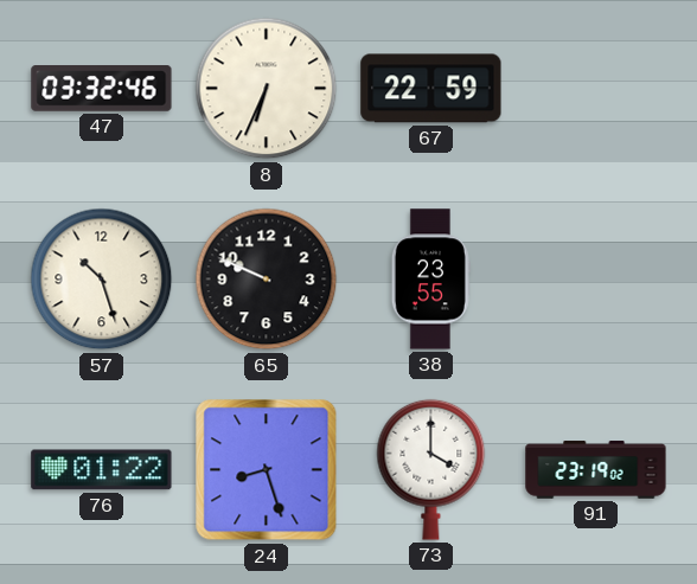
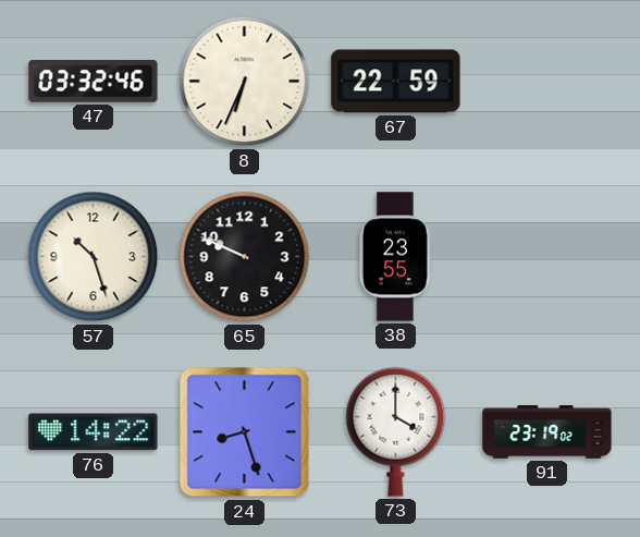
76: 01:22 -> 14:22 (94, 432)
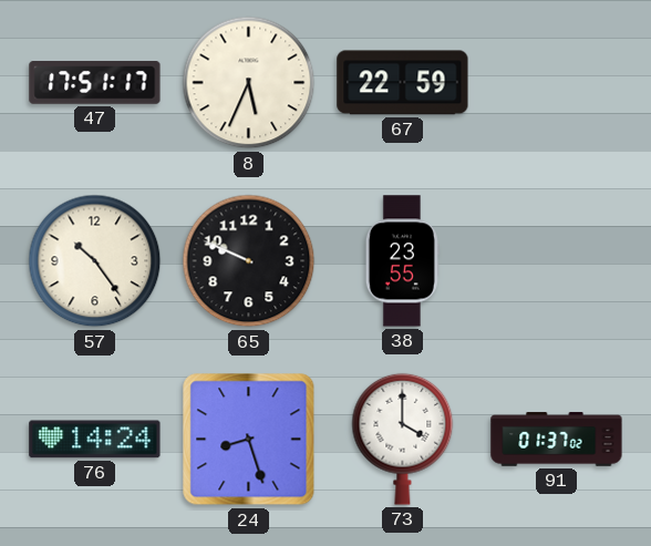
47: 03:32 -> 17:51 (95, 83)
8: 6:34 -> 5:34 (249, 83)
57: 10:27 -> 10:24 (95, 261)
76: 14:22 -> 14:24 (95, 440)
91: 23:19 -> 01:37 (557, 440)
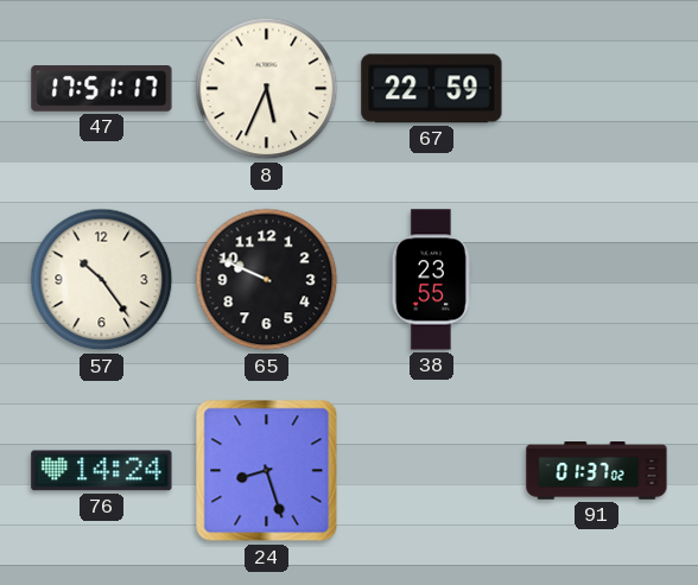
73: 4:00 -> none (403, 439)
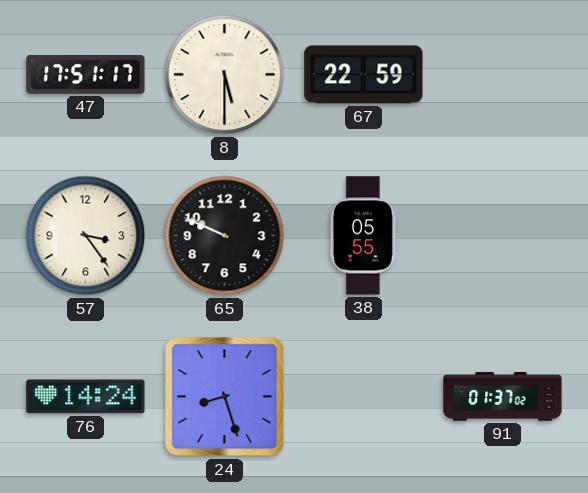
8: 5:34 -> 5:30 (225, 75)
57: 10:24 -> 3:24 (86, 236)
38: 23:55 -> 05:55 (363, 236)
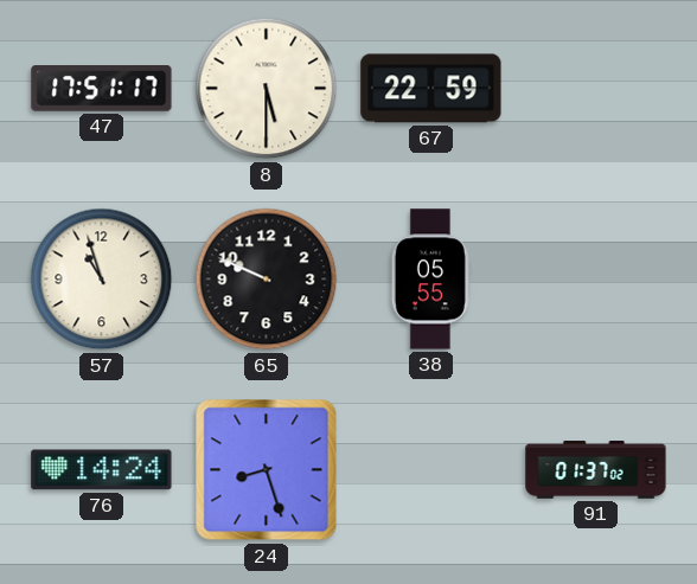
57: 3:24 -> 10:57 (102, 280)
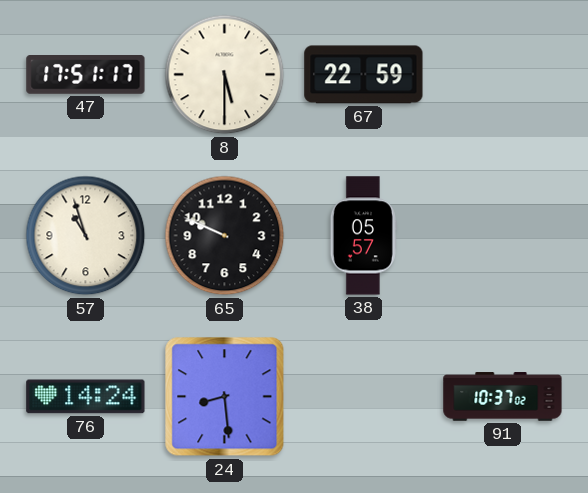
38: 05:55 -> 05:57 (363, 236)
24: 8:27 -> 8:29 (225, 397)
91: 01:37 -> 10:37 (503, 397)
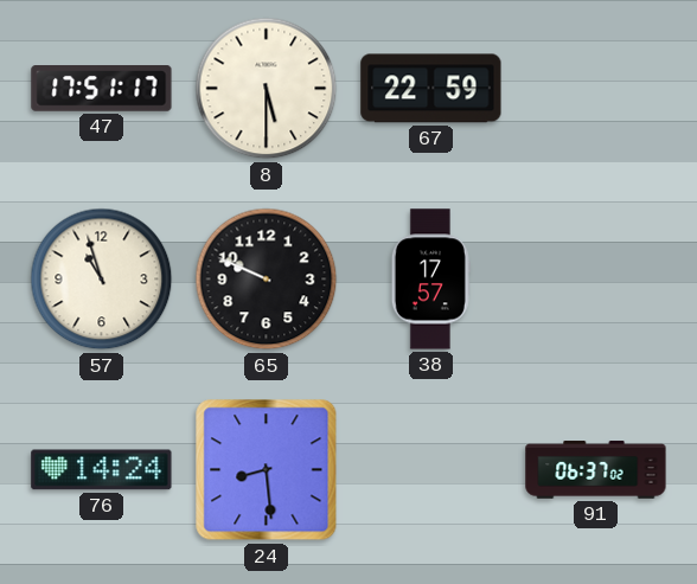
38: 05:57 -> 17:57 (430, 280)
91: 10:37 -> 06:37 (596, 470)
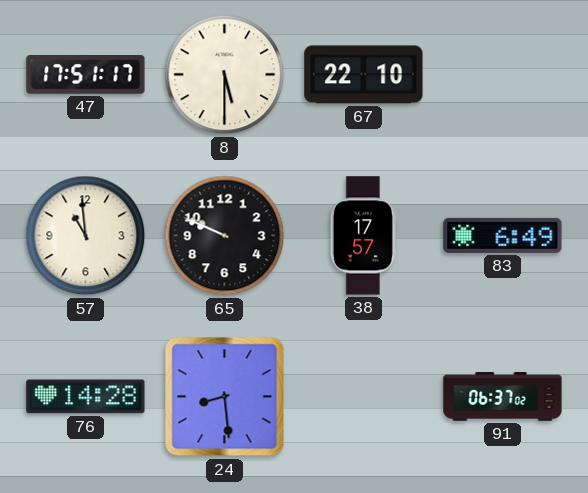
67: 22:59 -> 22:10 (364, 75)
57: 10:57 -> 10:59 (86, 236)
83: none -> 6:49 (503, 235)
76: 14:24 -> 14:28 (86, 397)
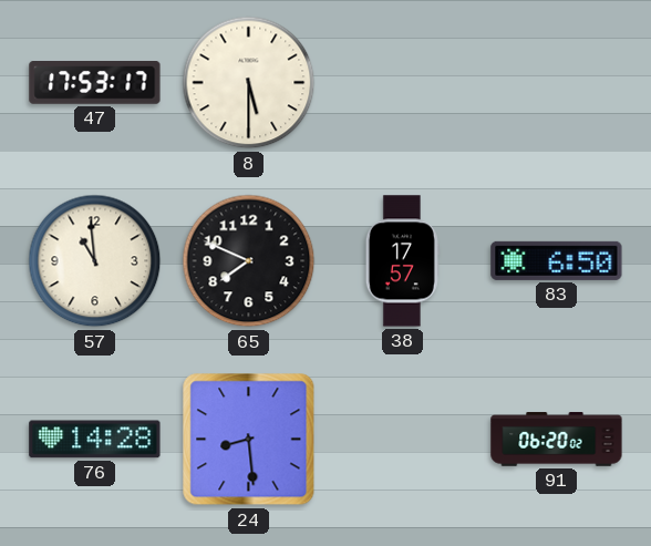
47: 17:51 -> 17:53 (95, 83)
67: 22:10 -> none (364, 75)
65: 9:49 -> 7:49 (249, 261)
83: 6:49 -> 6:50 (557, 260)
91: 06:37 -> 06:20 (557, 440)
